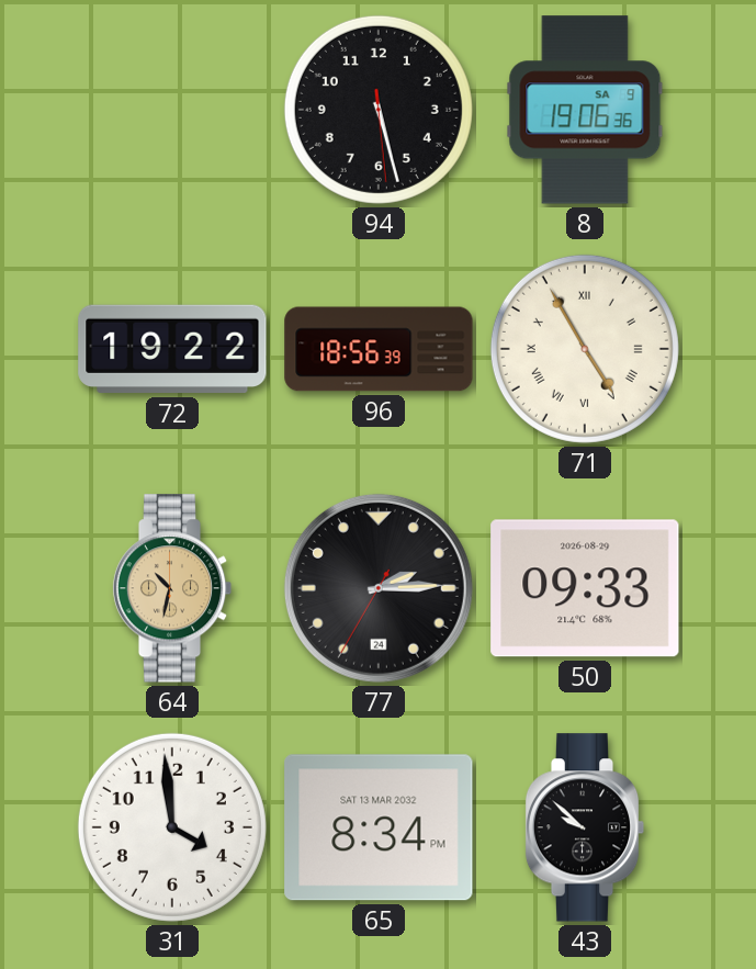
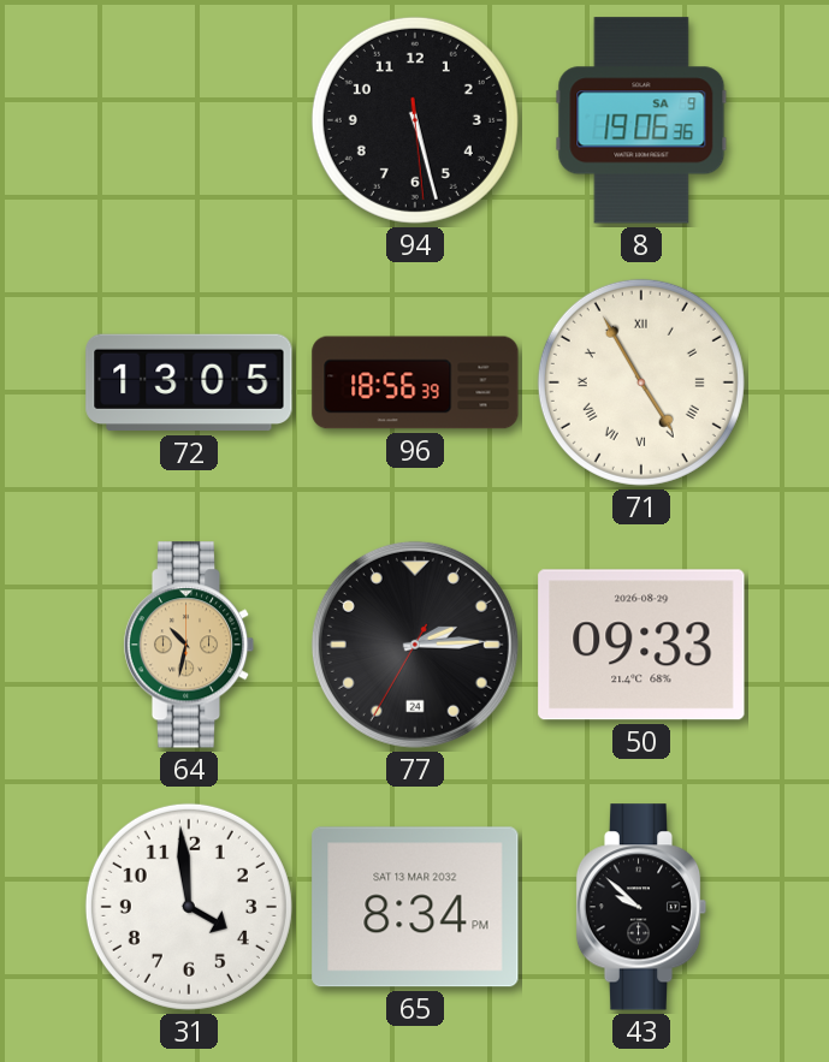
72: 19:22 -> 13:05 (189, 382)
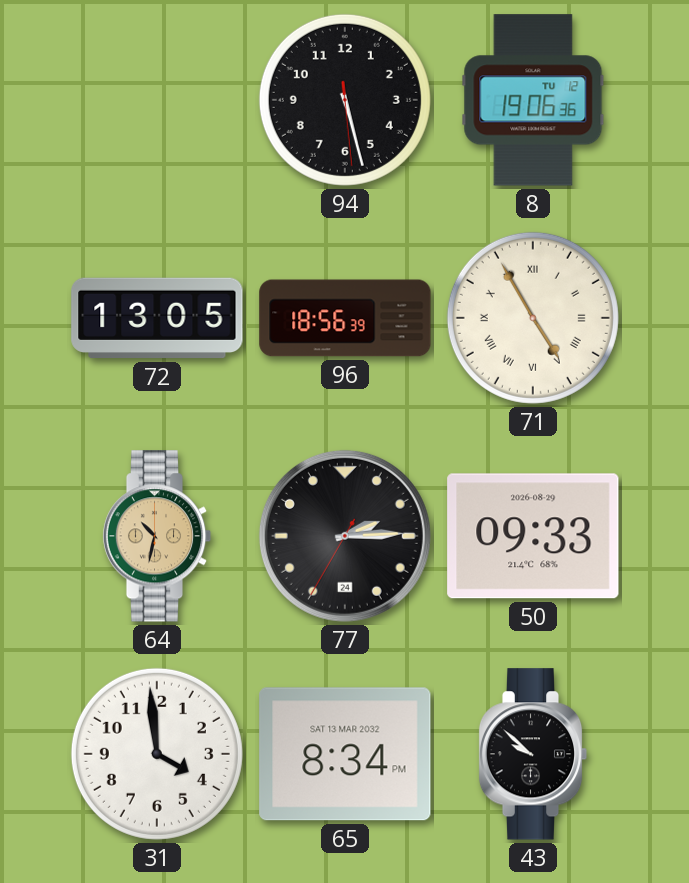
8 date: SA 9 -> TU 12 (533, 100)
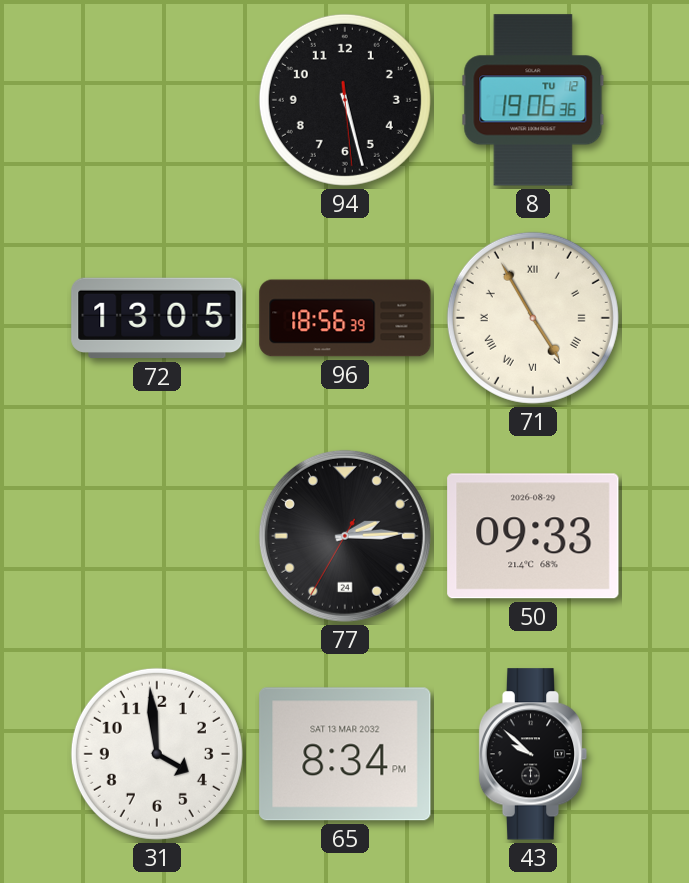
64: 10:32 -> none (157, 536)
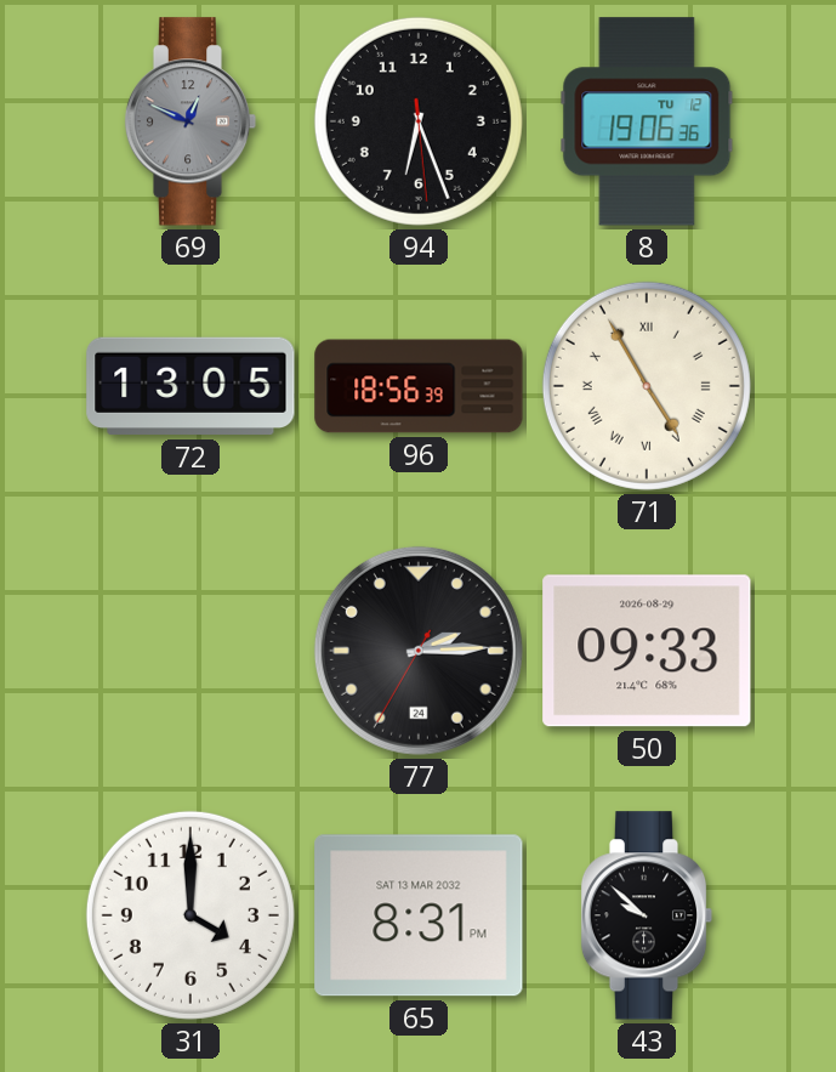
69: none -> 12:49 (190, 121)
94: 5:27 -> 6:26 (419, 121)
31: 3:59 -> 4:00 (190, 915)
65: 8:34 -> 8:31 (419, 915)
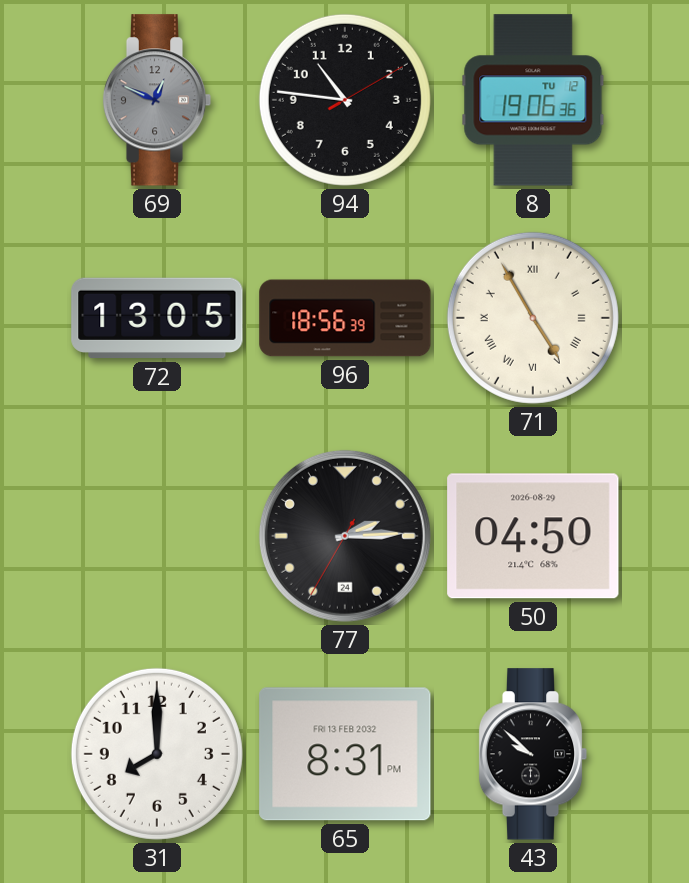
94: 6:26 -> 10:46 (345, 100)
50: 09:33 -> 04:50 (533, 536)
31: 4:00 -> 8:00 (157, 754)
65 date: SAT 13 MAR 2032 -> FRI 13 FEB 2032 (345, 754)
